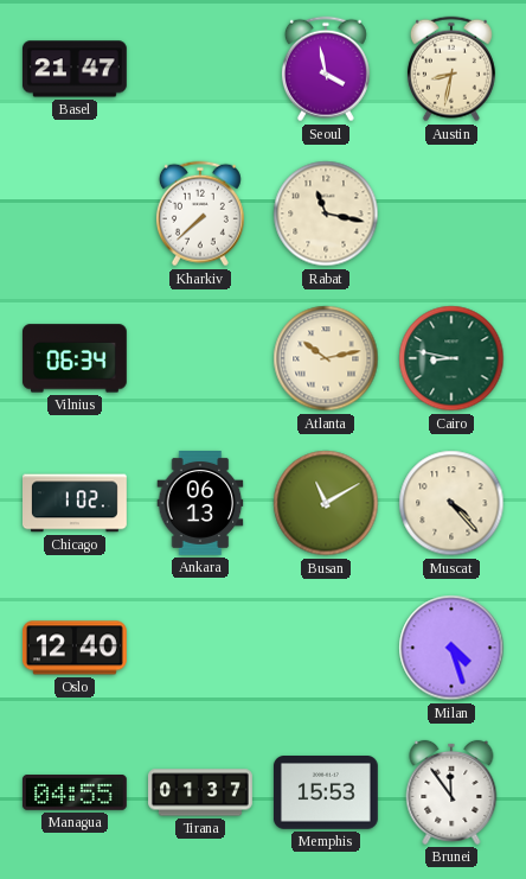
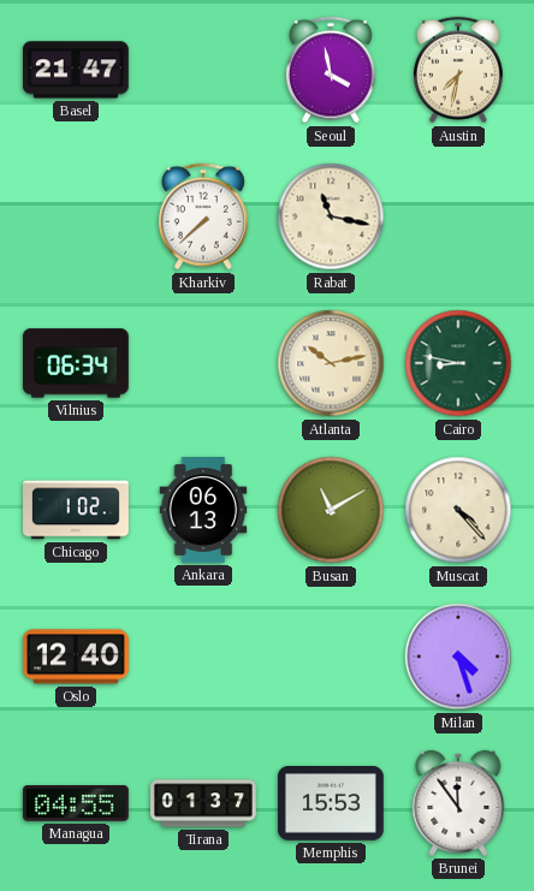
Austin: 8:32 -> 7:32 (458, 70)
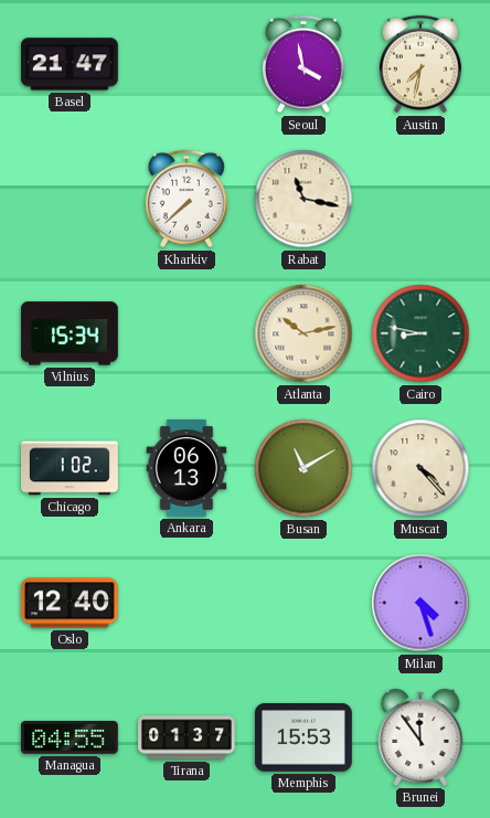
Vilnius: 06:34 -> 15:34 (70, 333)
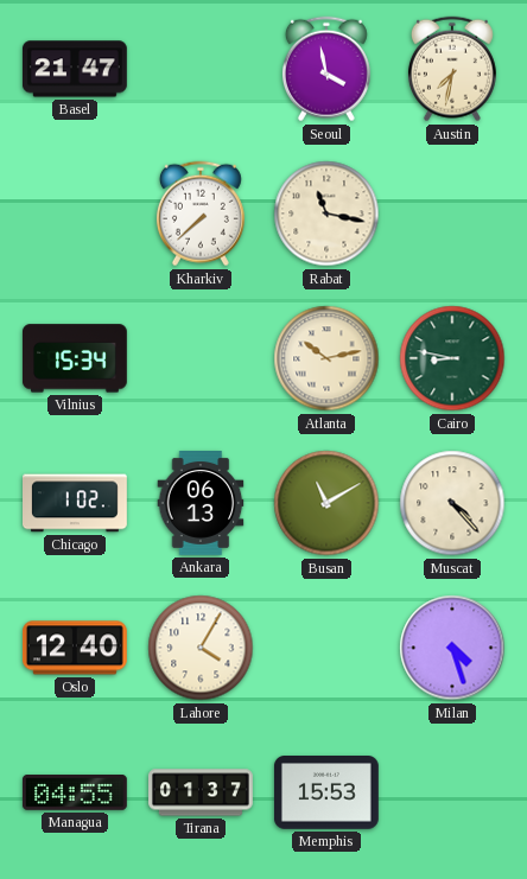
Lahore: none -> 4:05 (201, 648)
Brunei: 11:54 -> none (420, 737)
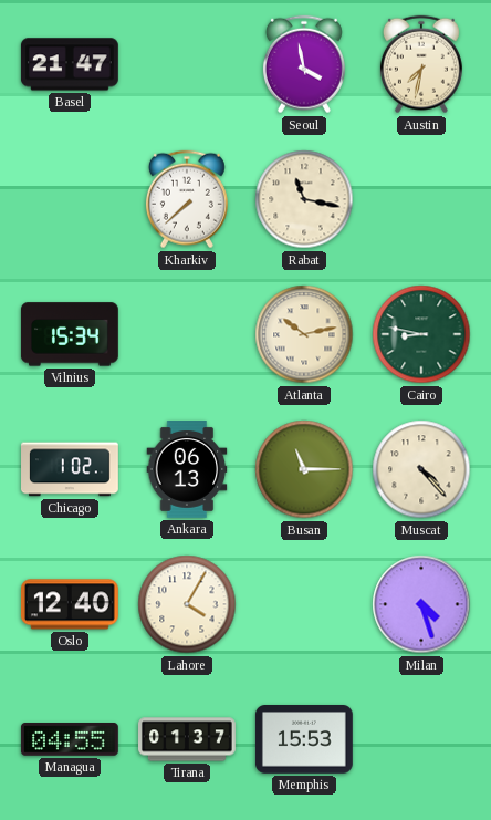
Busan: 11:10 -> 11:15 (304, 469)
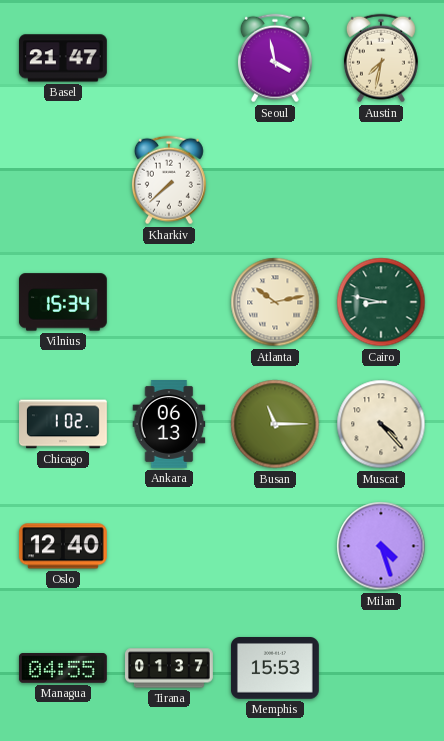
Rabat: 11:17 -> none (304, 199)
Lahore: 4:05 -> none (187, 604)
